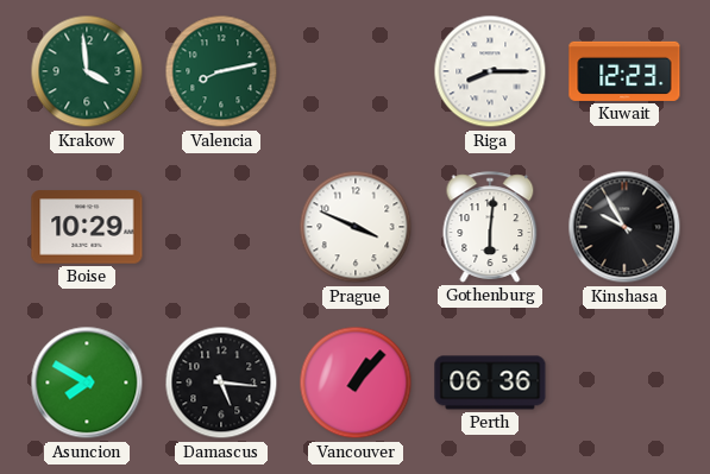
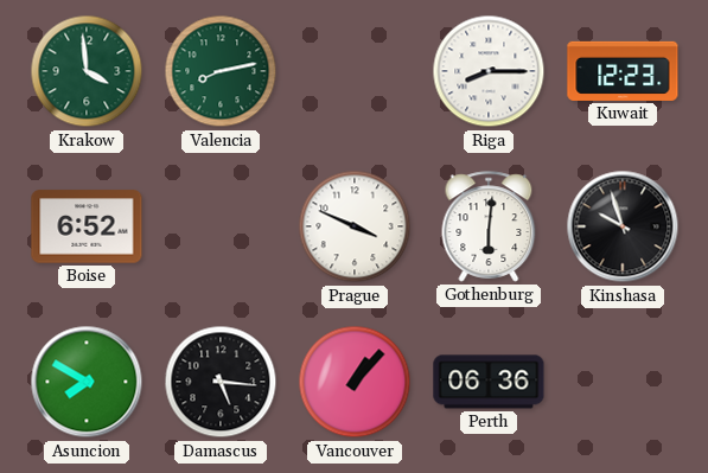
Boise: 10:29 -> 6:52 (87, 226)
Kinshasa: 9:55 -> 9:57 (623, 226)
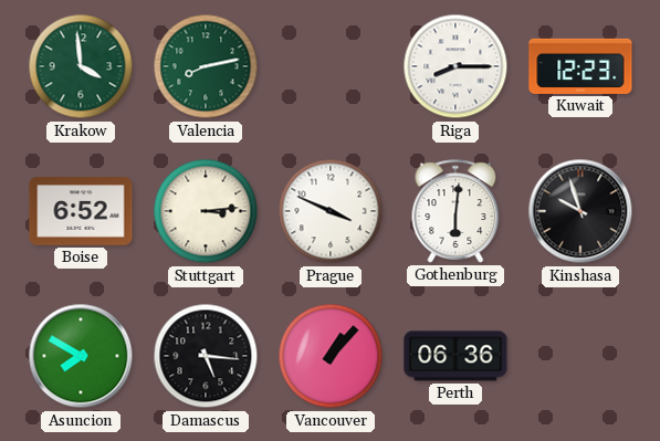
Stuttgart: none -> 3:14 (206, 211)
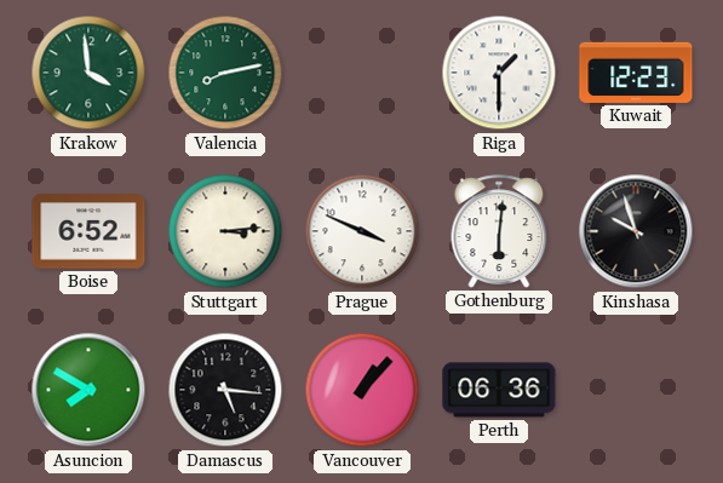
Riga: 8:15 -> 1:30 (499, 73)
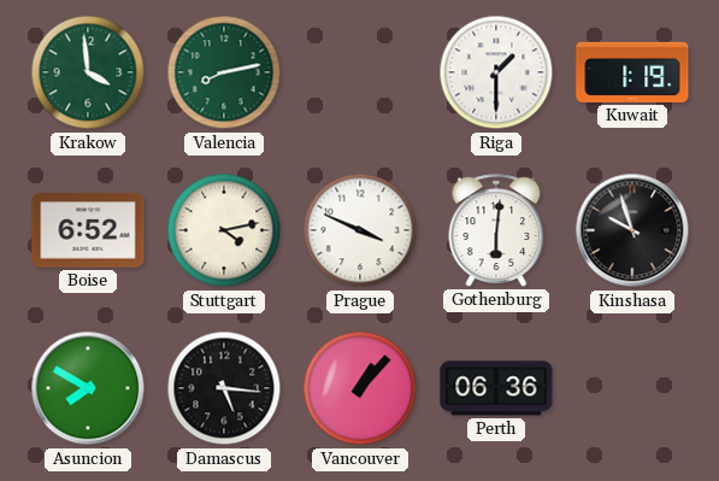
Kuwait: 12:23 -> 1:19 (632, 72)
Stuttgart: 3:14 -> 4:13 (224, 230)
